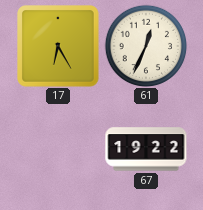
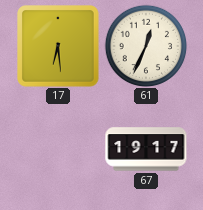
17: 6:25 -> 6:29 (59, 47)
67: 19:22 -> 19:17 (146, 149)
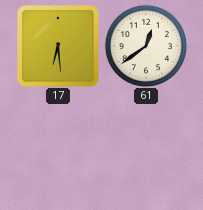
61: 12:34 -> 12:39 (146, 46)
67: 19:17 -> none (146, 149)
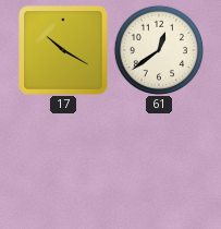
17: 6:29 -> 10:20 (64, 51)
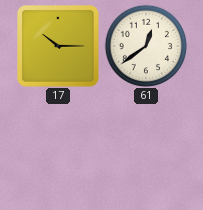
17: 10:20 -> 10:15 (59, 47)
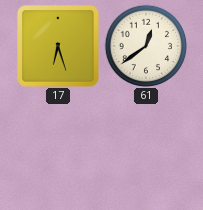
17: 10:15 -> 6:27 (59, 47)
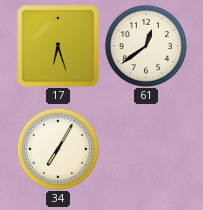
34: none -> 7:05 (58, 149)
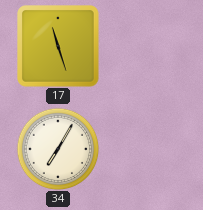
17: 6:27 -> 11:27 (59, 47)
61: 12:39 -> none (146, 46)
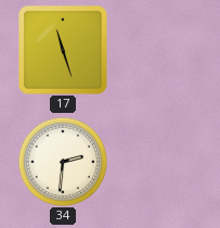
34: 7:05 -> 2:31 (63, 162)
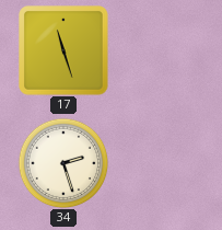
34: 2:31 -> 2:27 (63, 163)
